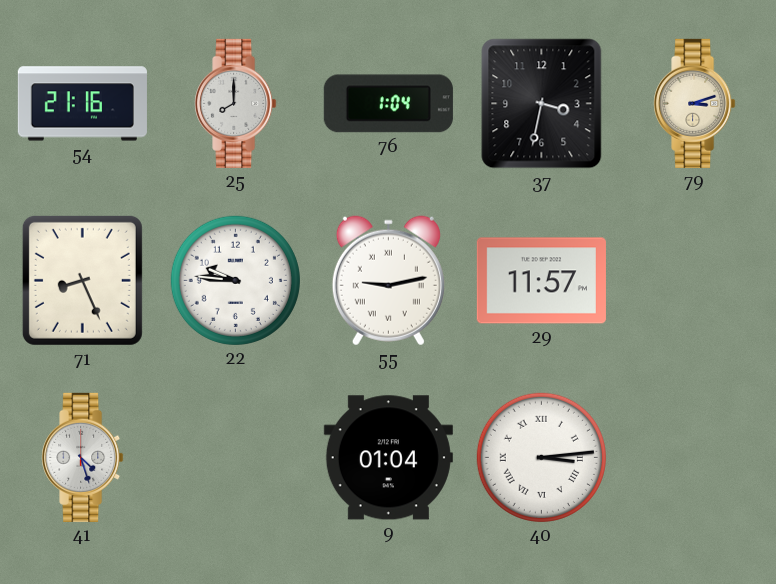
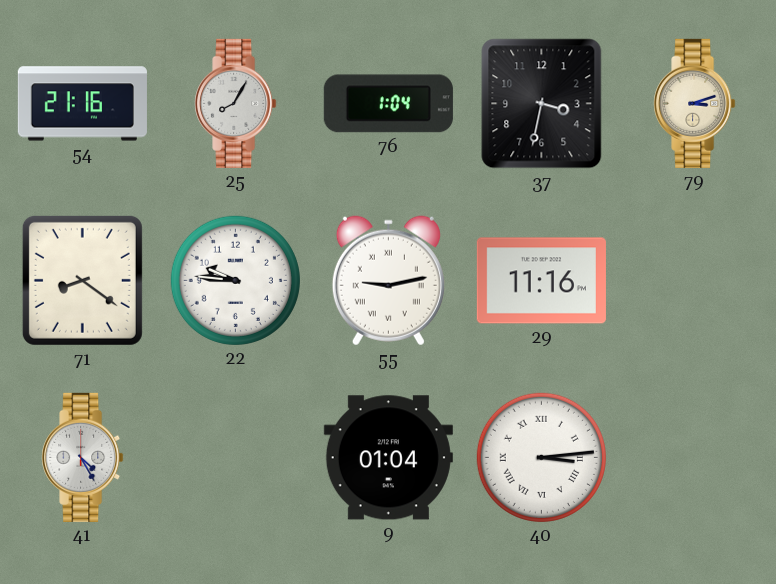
25: 8:00 -> 8:05 (236, 103)
71: 8:26 -> 8:21 (82, 280)
29: 11:57 -> 11:16 (541, 281)
41: 4:27 -> 4:25 (83, 457)
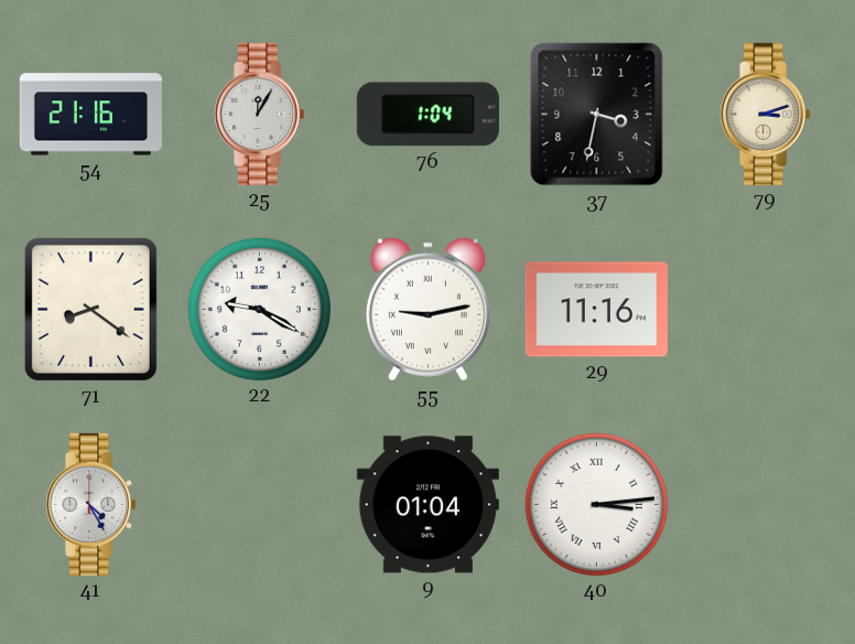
25: 8:05 -> 12:05 (260, 114)
22: 9:46 -> 9:20 (259, 309)
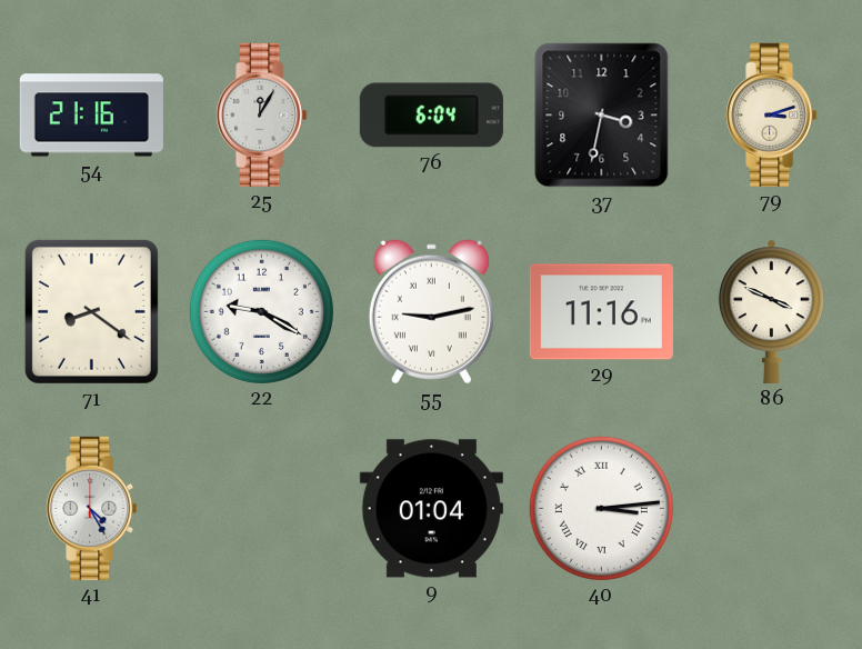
76: 1:04 -> 6:04 (431, 116)
86: none -> 3:49 (772, 311)
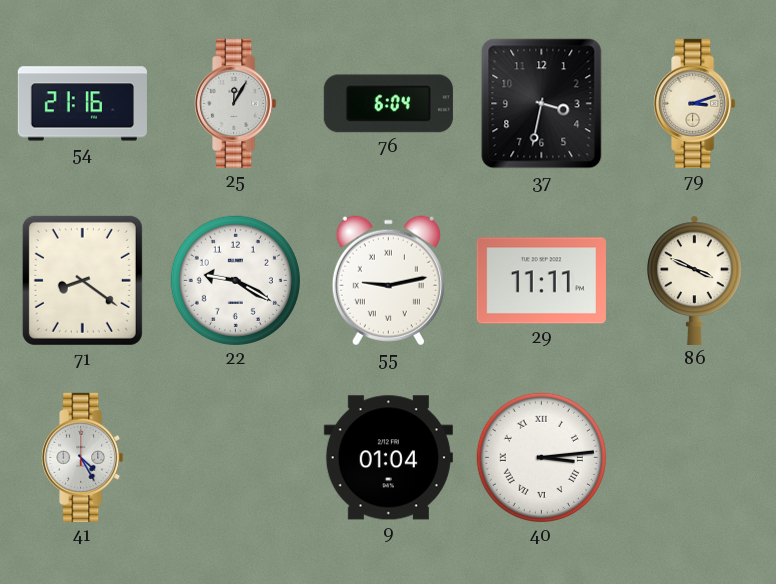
29: 11:16 -> 11:11 (541, 281)
